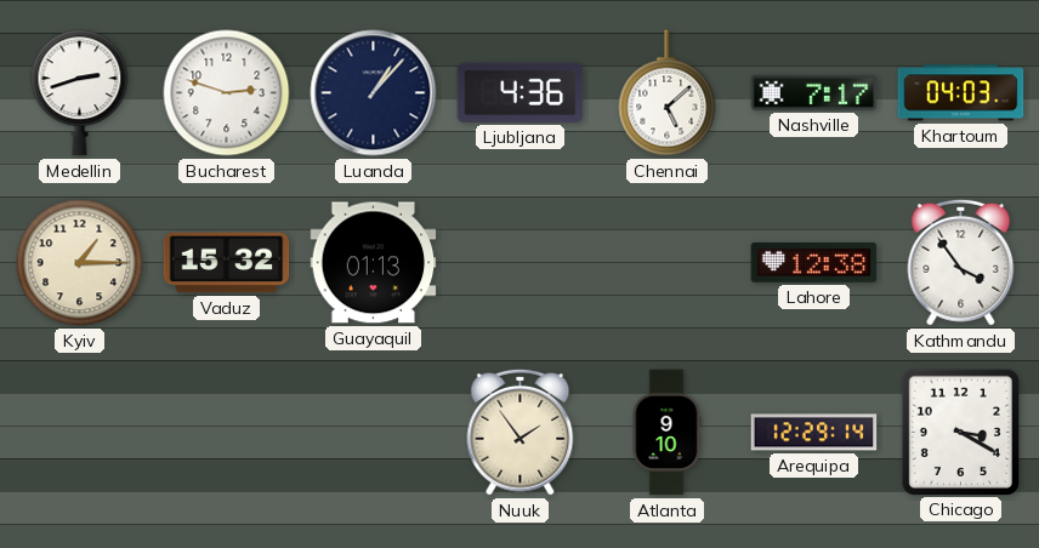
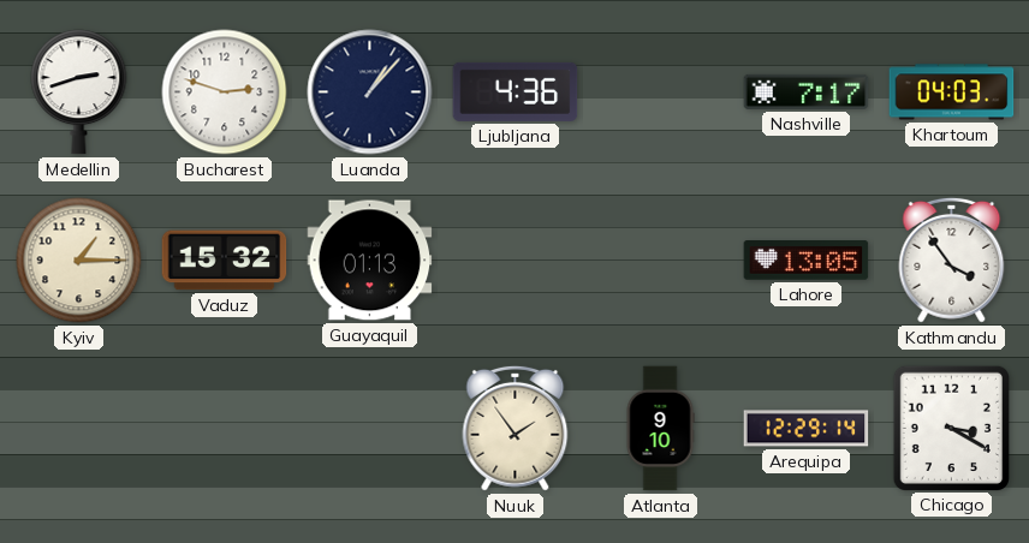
Chennai: 5:08 -> none (668, 93)
Lahore: 12:38 -> 13:05 (807, 261)
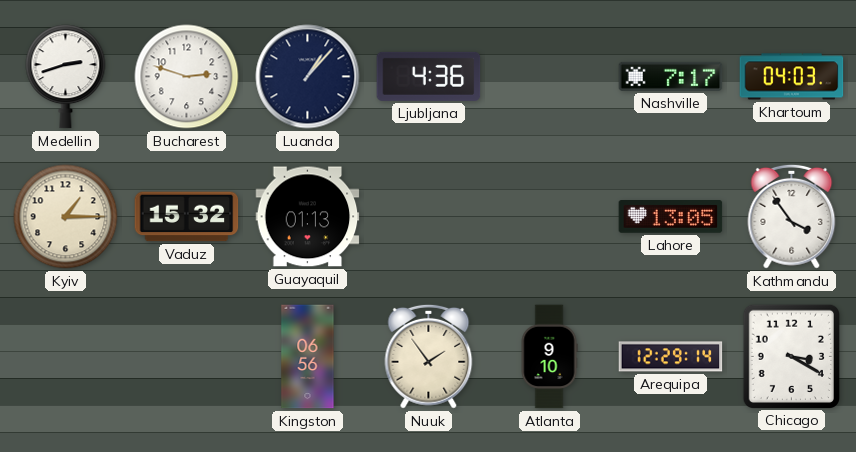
Kingston: none -> 06:56 (308, 357)
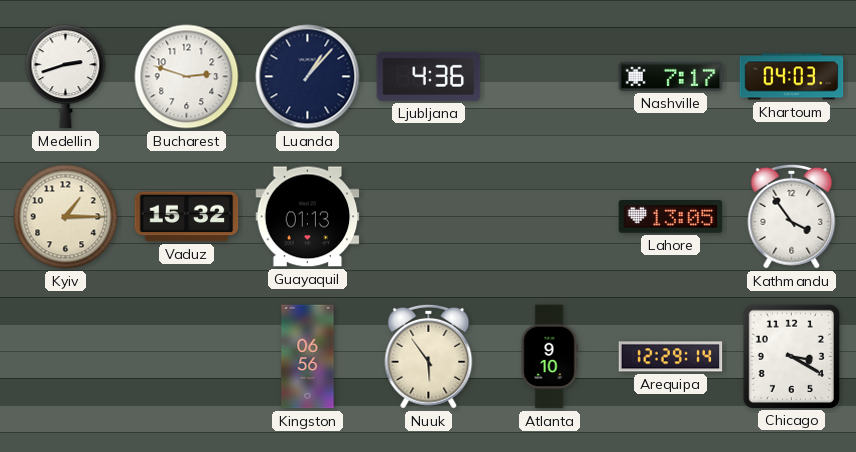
Nuuk: 1:54 -> 5:54 (429, 356)
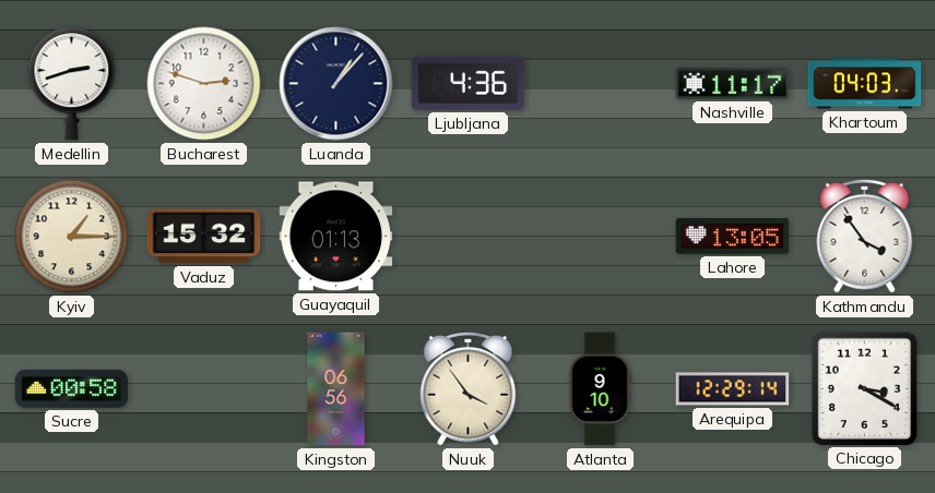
Nashville: 7:17 -> 11:17 (733, 83)
Sucre: none -> 00:58 (72, 388)
Nuuk: 5:54 -> 3:54 (469, 388)
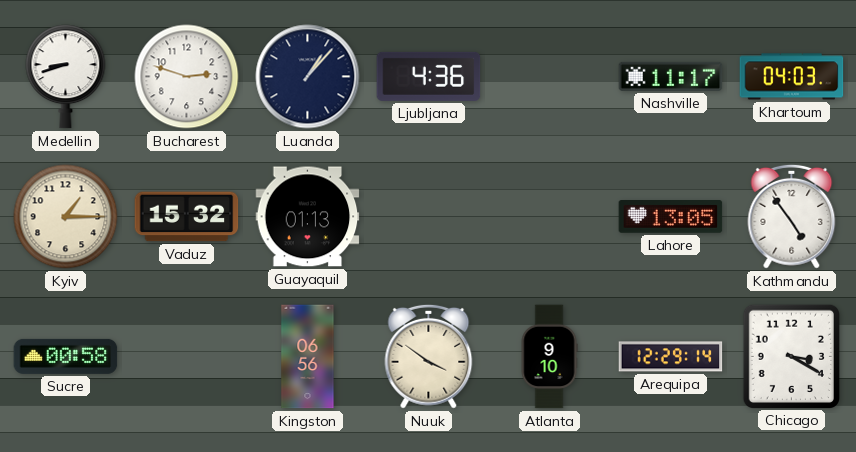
Medellin: 2:42 -> 8:42 (66, 77)
Kathmandu: 3:54 -> 4:54 (792, 216)
Nuuk: 3:54 -> 3:51 (429, 356)
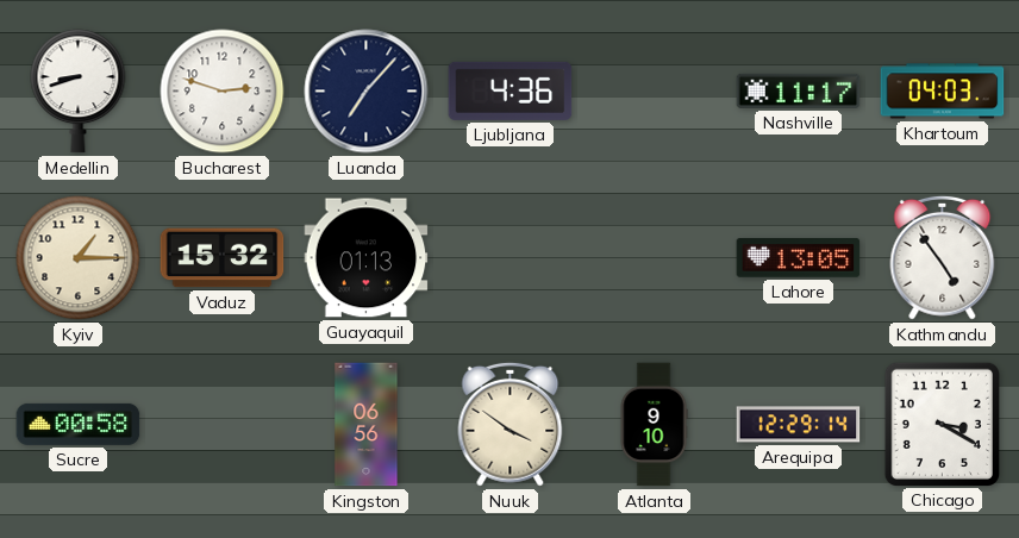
Luanda: 1:07 -> 7:07 (367, 92)
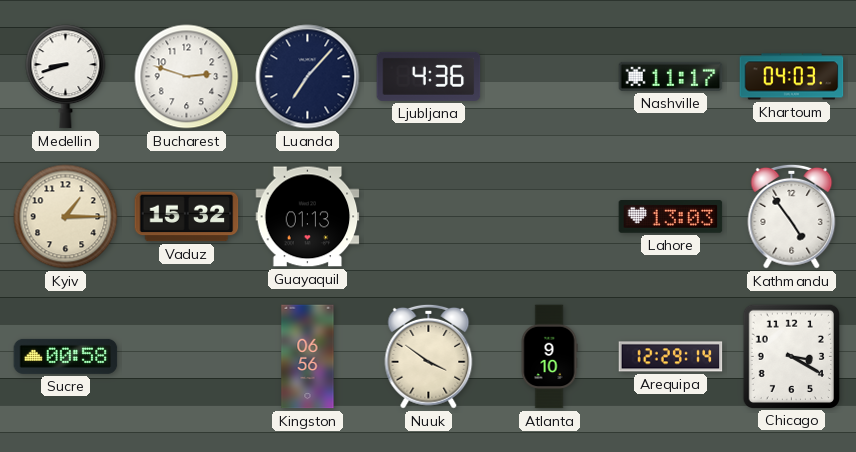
Lahore: 13:05 -> 13:03 (671, 217)
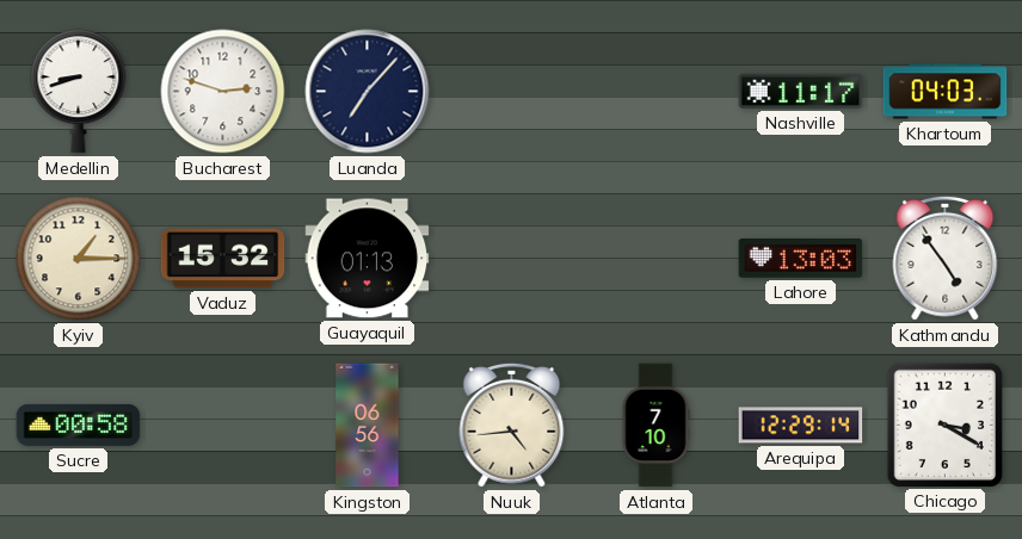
Ljubljana: 4:36 -> none (429, 76)
Nuuk: 3:51 -> 4:44 (512, 425)
Atlanta: 9:10 -> 7:10 (655, 426)
